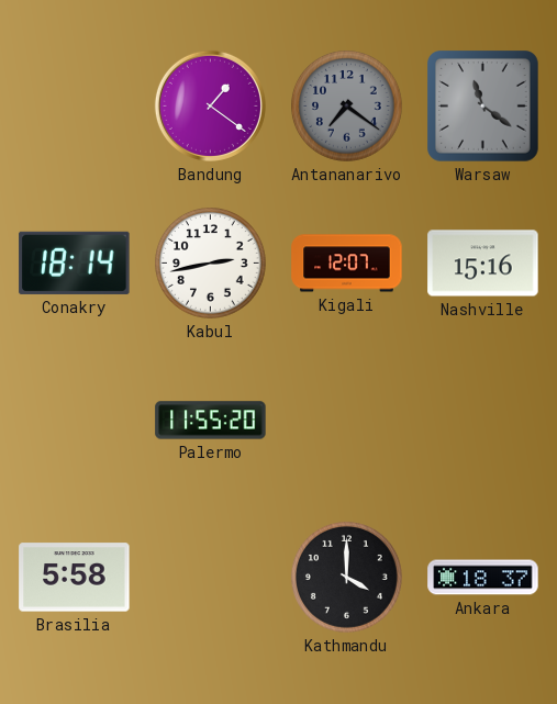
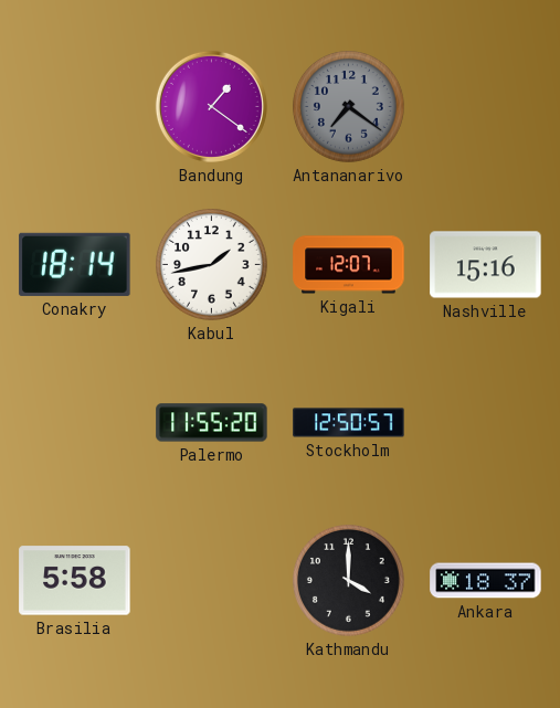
Warsaw: 11:21 -> none (483, 107)
Kabul: 2:43 -> 1:43 (212, 265)
Stockholm: none -> 12:50 (349, 423)
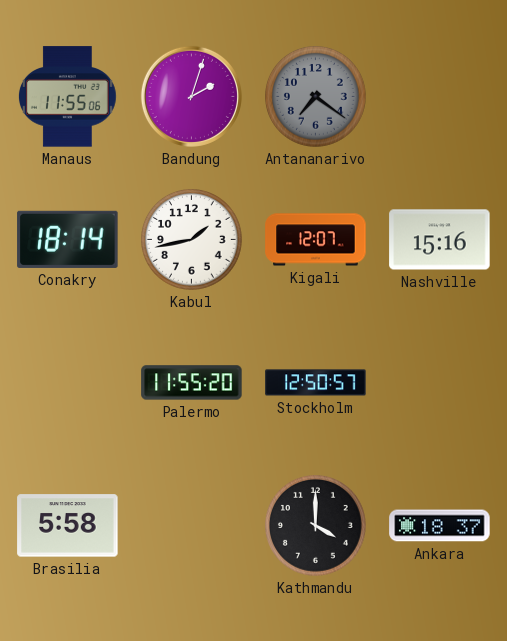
Manaus: none -> 11:55 (67, 97)
Bandung: 1:21 -> 2:03 (191, 96)
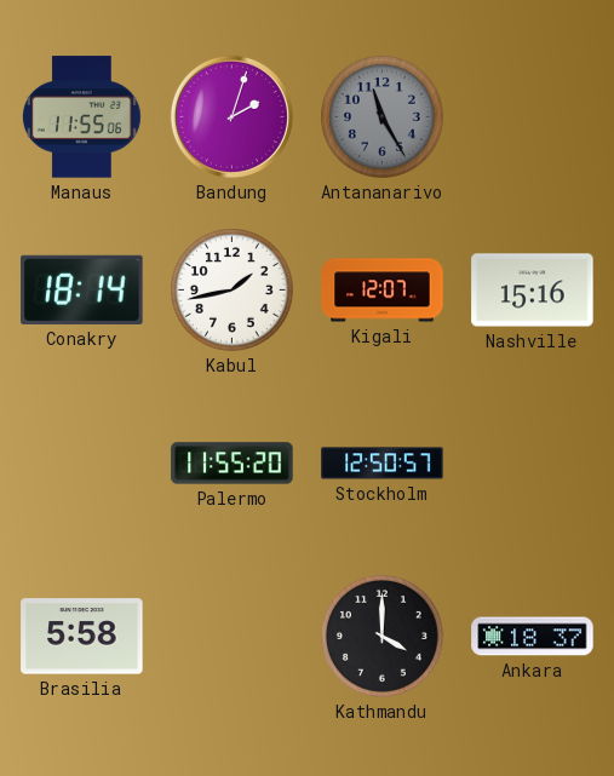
Antananarivo: 7:21 -> 11:25 (383, 117)
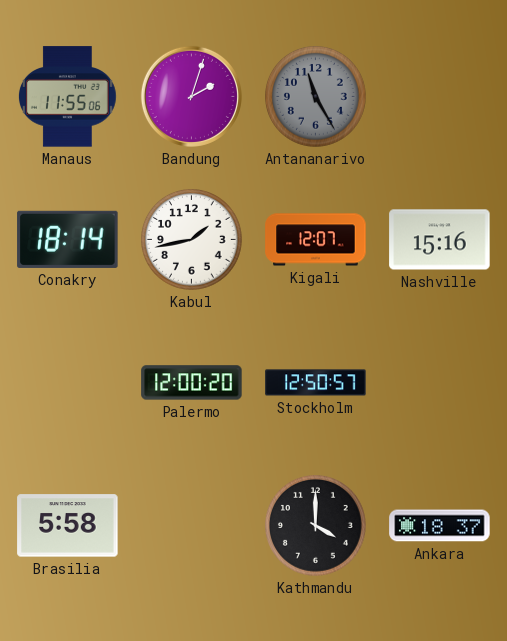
Palermo: 11:55 -> 12:00 (192, 383)
